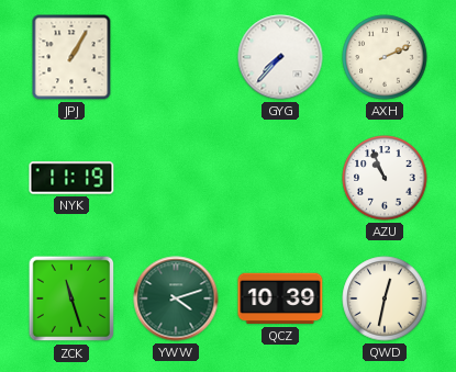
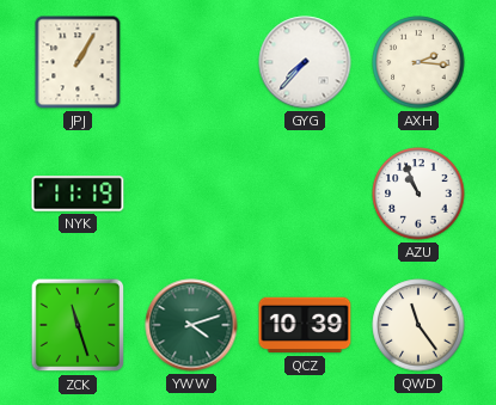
AXH: 2:11 -> 2:16 (418, 62)
QWD: 12:32 -> 11:24 (418, 325)
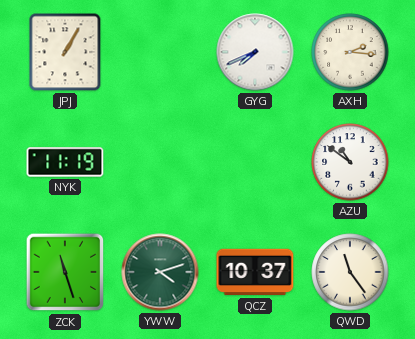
GYG: 7:37 -> 7:41 (255, 52)
AZU: 10:56 -> 10:51 (350, 162)
QCZ: 10:39 -> 10:37 (255, 272)
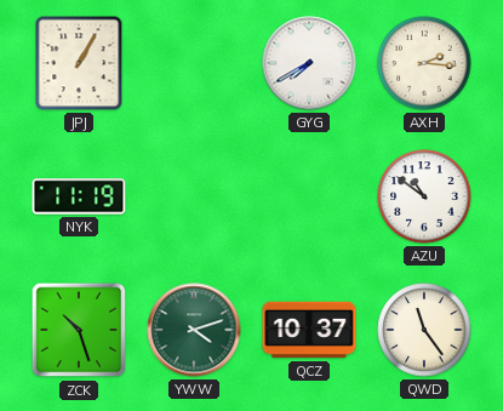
GYG: 7:41 -> 7:40 (309, 63)
ZCK: 11:27 -> 10:27 (79, 330)
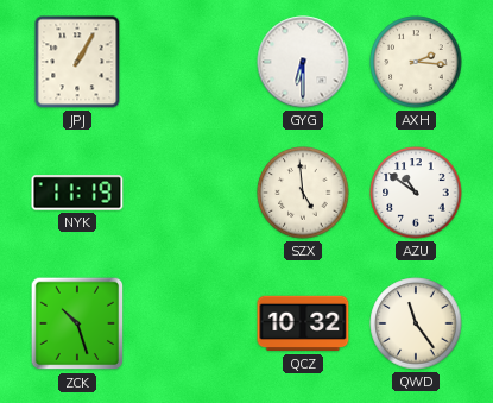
GYG: 7:40 -> 6:30 (303, 62)
SZX: none -> 4:59 (303, 193)
YWW: 4:12 -> none (194, 330)
QCZ: 10:37 -> 10:32 (303, 323)
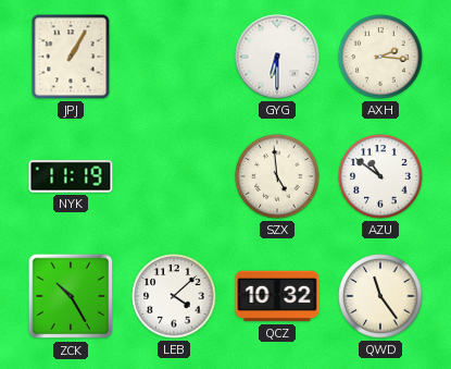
ZCK: 10:27 -> 10:25 (71, 296)
LEB: none -> 4:08 (174, 296)
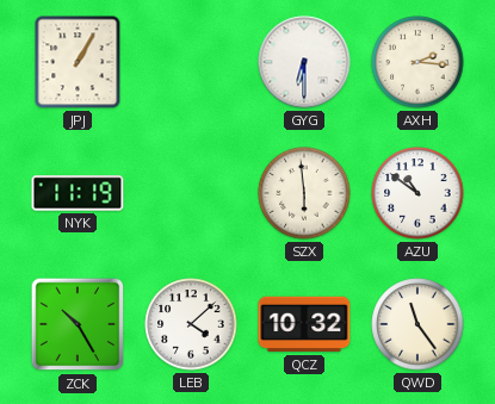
SZX: 4:59 -> 5:59 (304, 193)
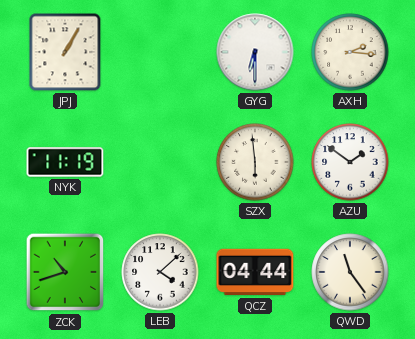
AZU: 10:51 -> 1:51 (350, 162)
ZCK: 10:25 -> 10:42 (65, 272)
QCZ: 10:32 -> 04:44 (255, 272)
